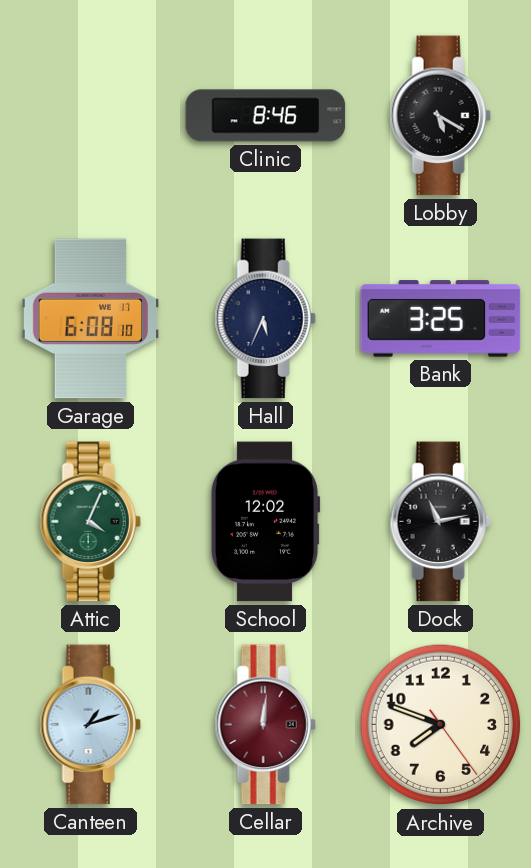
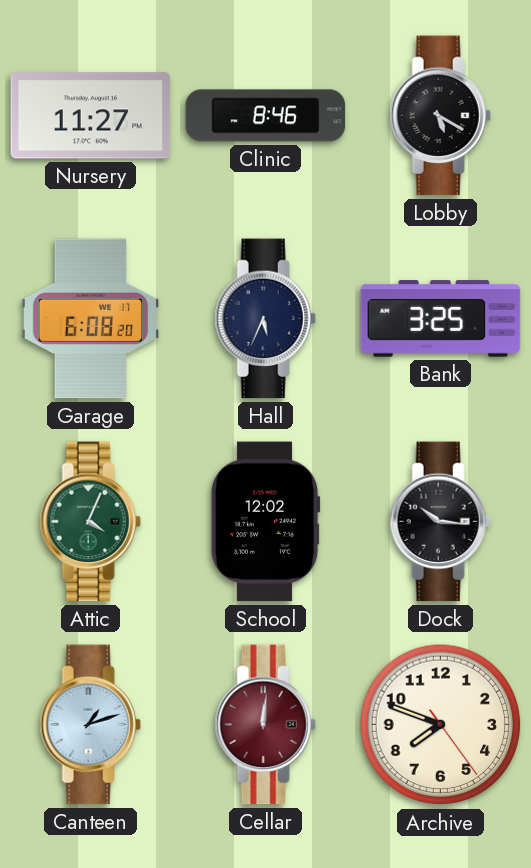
Nursery: none -> 11:27 (91, 116)
Garage: 6:08:10 -> 6:08:20 (90, 319)
Dock: 11:13 -> 10:16 (440, 522)
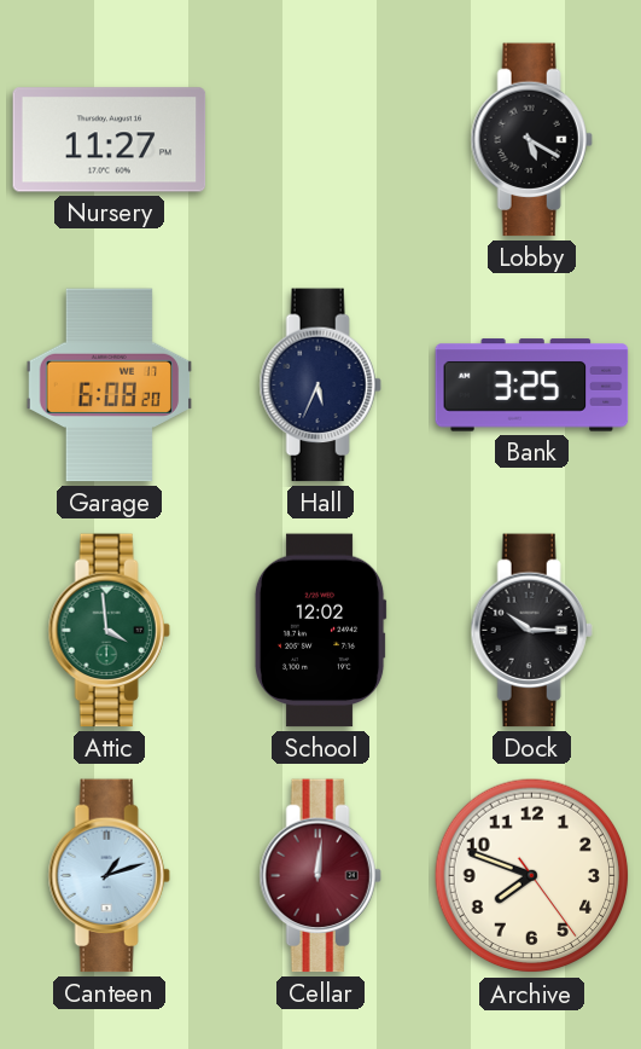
Clinic: 8:46 -> none (266, 116)
Attic: 4:04 -> 3:59 (109, 631)
Dock: 10:16 -> 10:15 (531, 631)
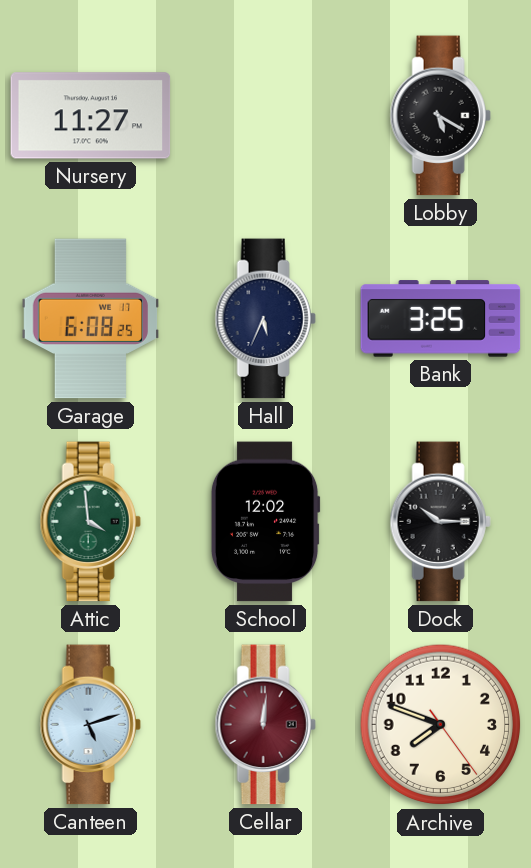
Garage: 6:08:20 -> 6:08:25 (90, 319)
Canteen: 1:12 -> 5:12 (90, 725)
